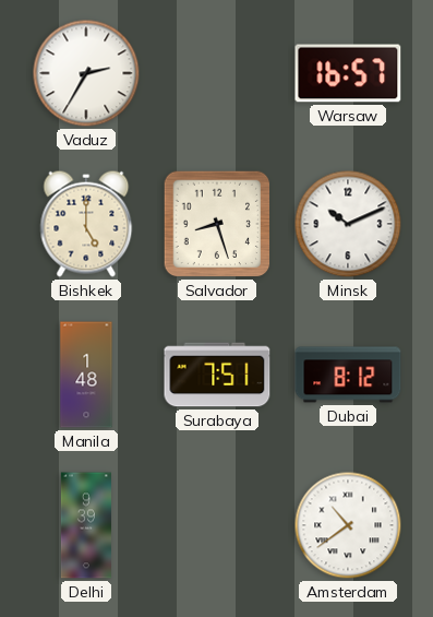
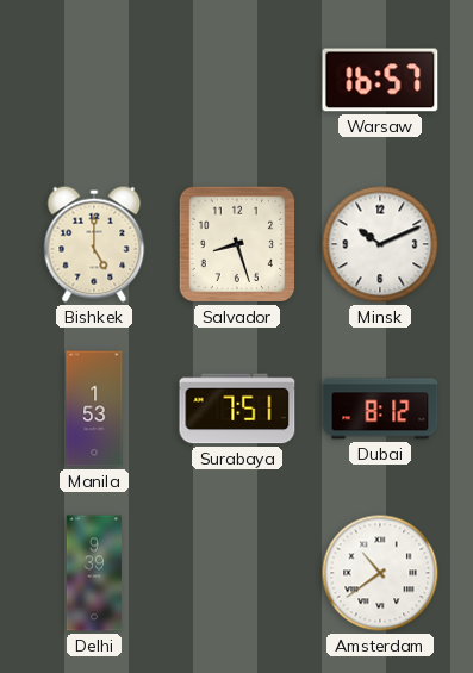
Vaduz: 2:35 -> none (86, 73)
Manila: 1:48 -> 1:53 (94, 409)
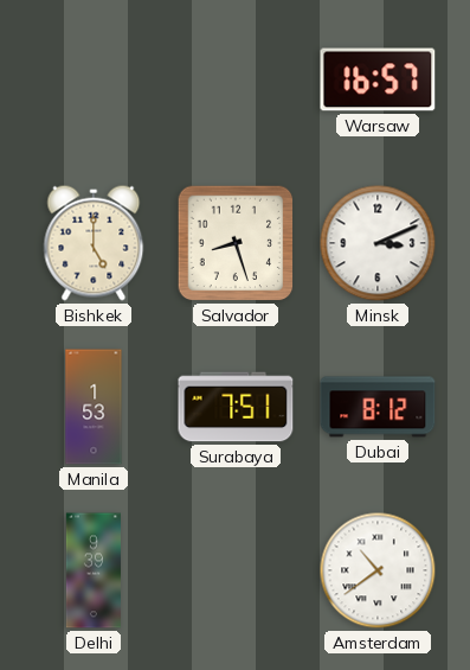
Minsk: 10:11 -> 3:11 (378, 243)
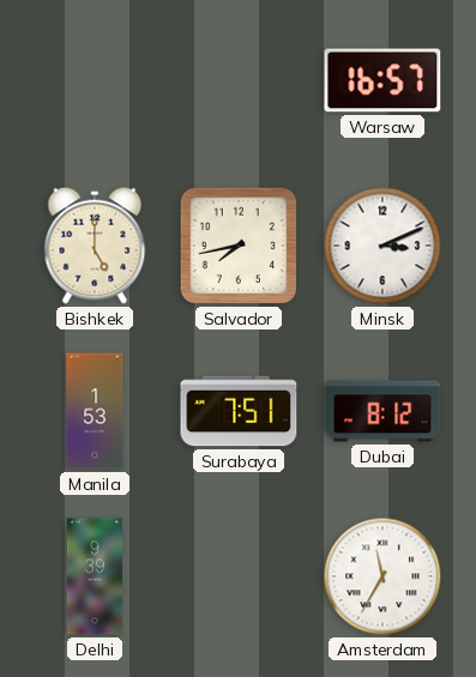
Salvador: 8:27 -> 7:43 (239, 246)
Amsterdam: 10:39 -> 11:35 (382, 576)
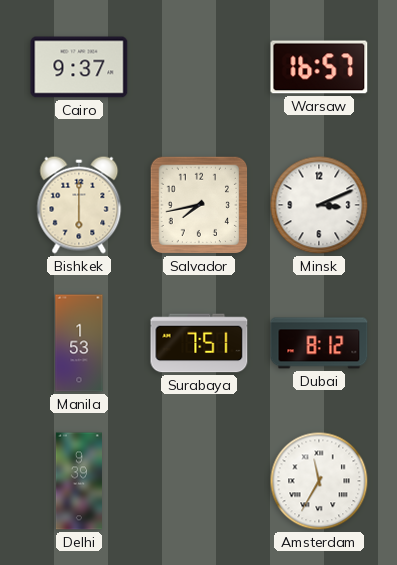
Cairo: none -> 9:37 (79, 67)
Bishkek: 5:00 -> 6:00 (79, 205)
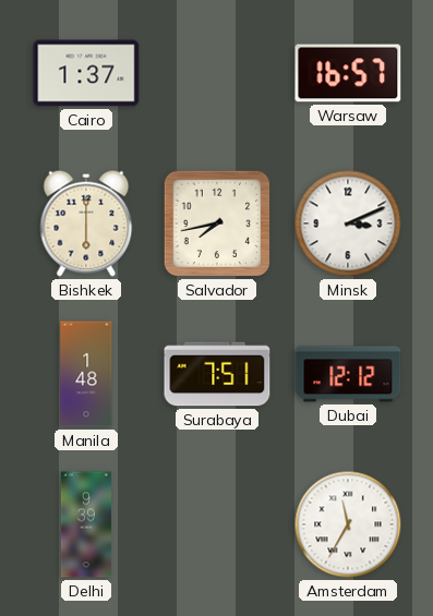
Cairo: 9:37 -> 1:37 (86, 73)
Manila: 1:53 -> 1:48 (86, 374)
Dubai: 8:12 -> 12:12 (348, 374)
